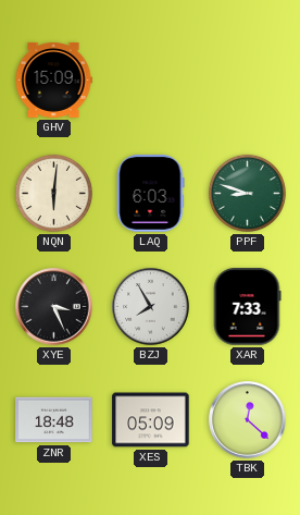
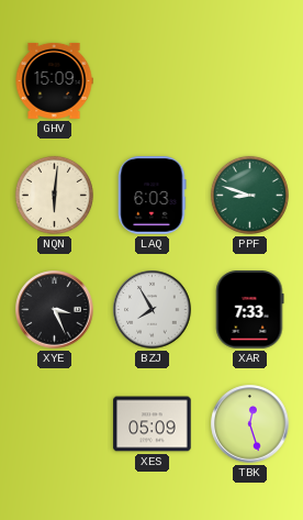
ZNR: 18:48 -> none (54, 420)
TBK: 12:22 -> 12:27 (250, 424)
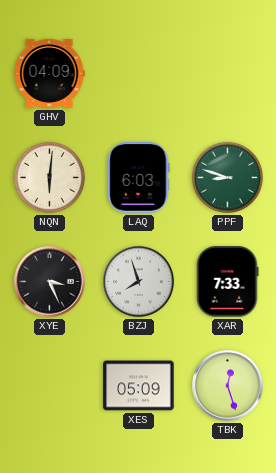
GHV: 15:09 -> 04:09 (49, 73)
BZJ: 7:55 -> 7:57 (139, 282)
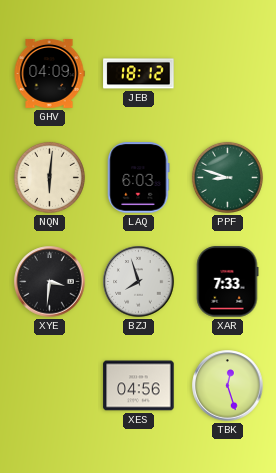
JEB: none -> 18:12 (139, 74)
XYE: 3:26 -> 3:31 (50, 282)
XES: 05:09 -> 04:56 (139, 386)
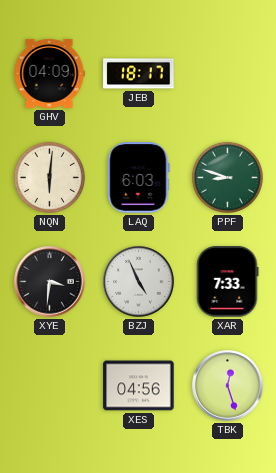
JEB: 18:12 -> 18:17 (139, 74)
BZJ: 7:57 -> 4:56 (139, 282)
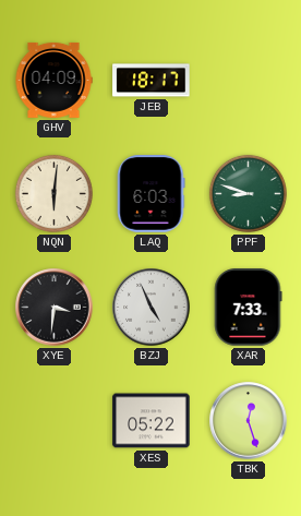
XES: 04:56 -> 05:22 (152, 421)
